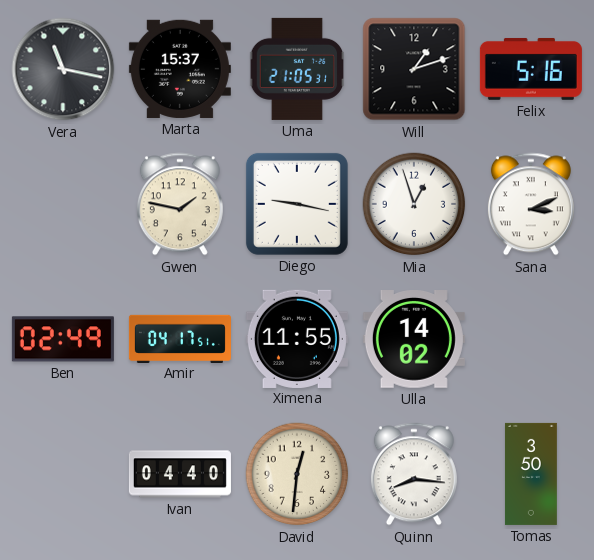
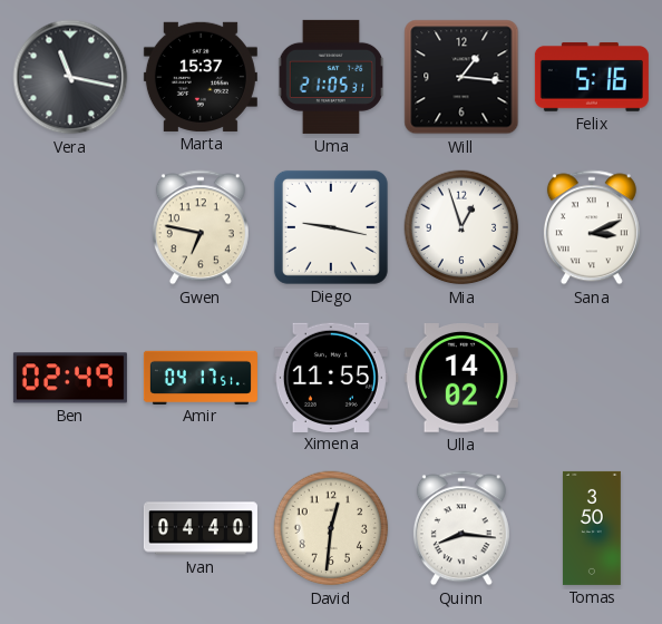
Will: 1:12 -> 1:16 (461, 77)
Gwen: 1:47 -> 6:47 (201, 227)
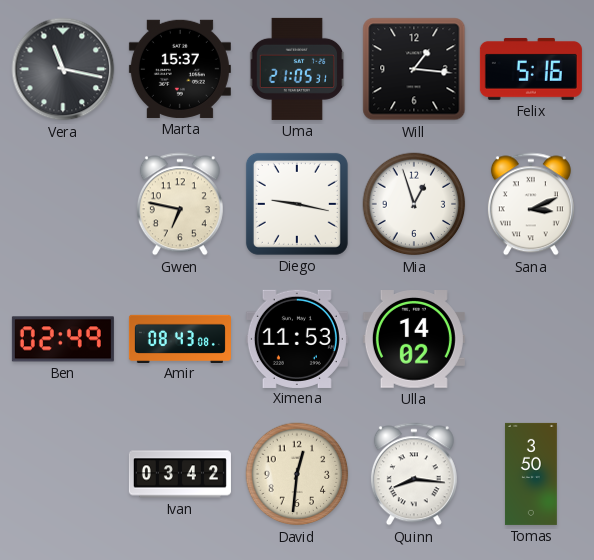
Amir: 04:17 -> 08:43 (180, 338)
Ximena: 11:55 -> 11:53 (297, 338)
Ivan: 04:40 -> 03:42 (180, 474)
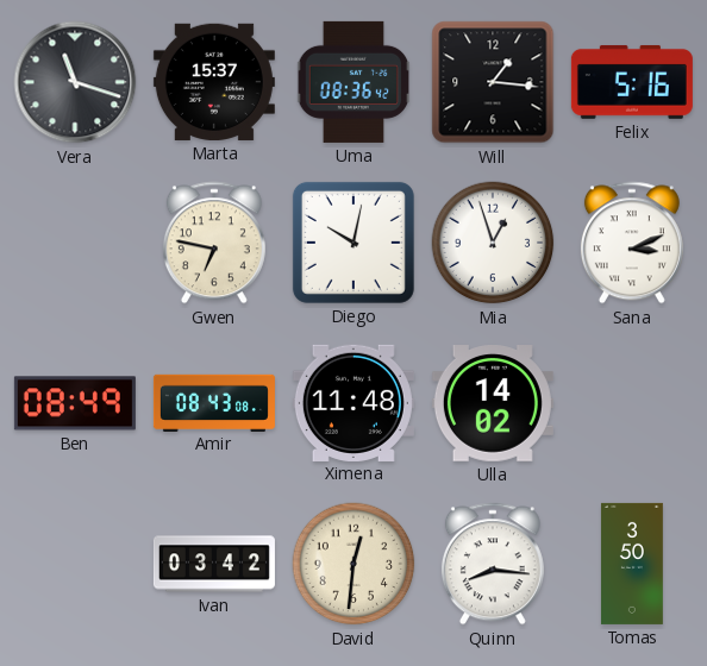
Vera: 11:17 -> 11:18 (75, 82)
Uma: 21:05 -> 08:36 (353, 82)
Diego: 9:17 -> 10:02 (353, 243)
Ben: 02:49 -> 08:49 (75, 403)
Ximena: 11:53 -> 11:48 (353, 402)
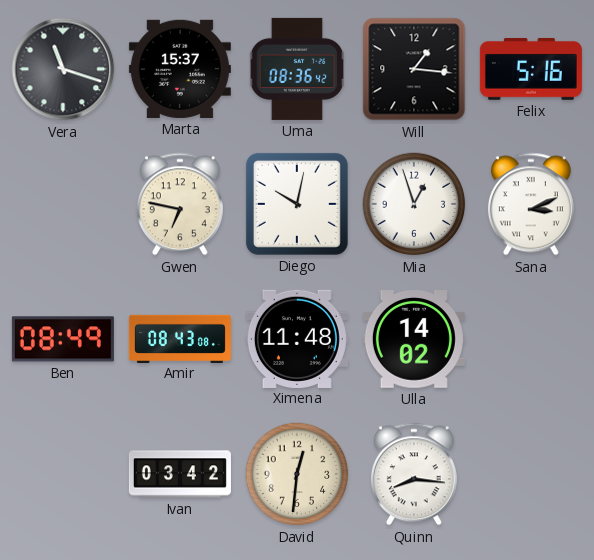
Tomas: 3:50 -> none (632, 564)
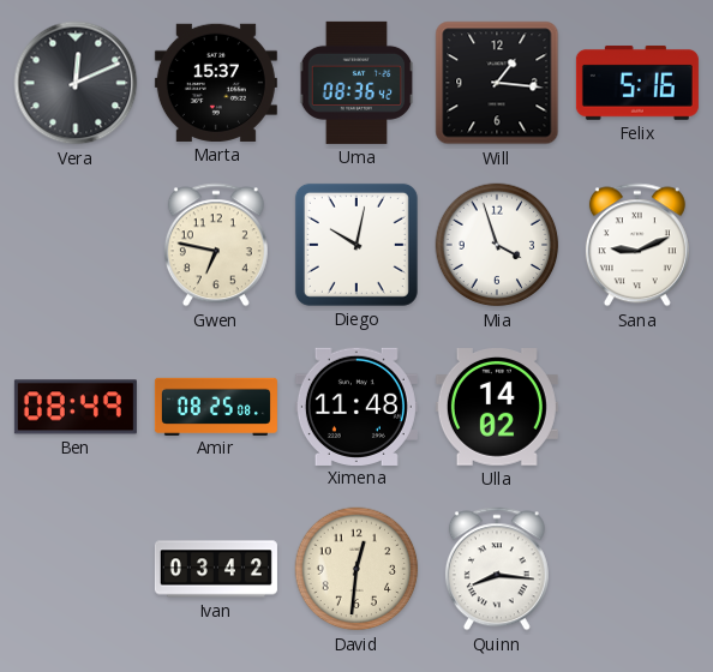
Vera: 11:18 -> 12:11 (76, 83)
Mia: 12:57 -> 3:57 (497, 245)
Sana: 3:11 -> 9:11 (637, 245)
Amir: 08:43 -> 08:25 (216, 406)
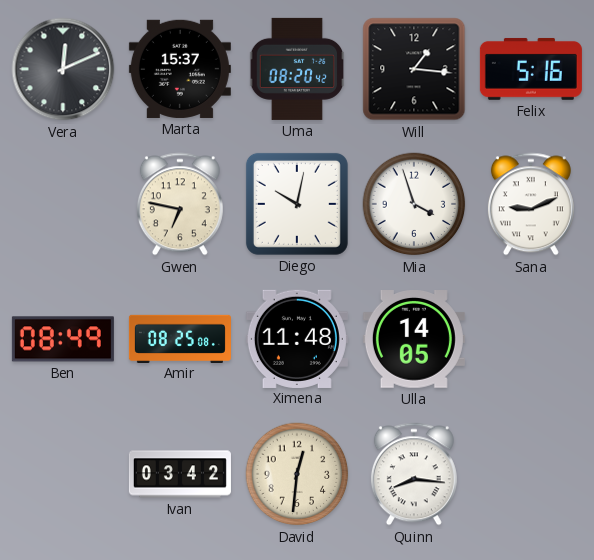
Uma: 08:36 -> 08:20 (297, 69)
Ulla: 14:02 -> 14:05 (414, 340)
